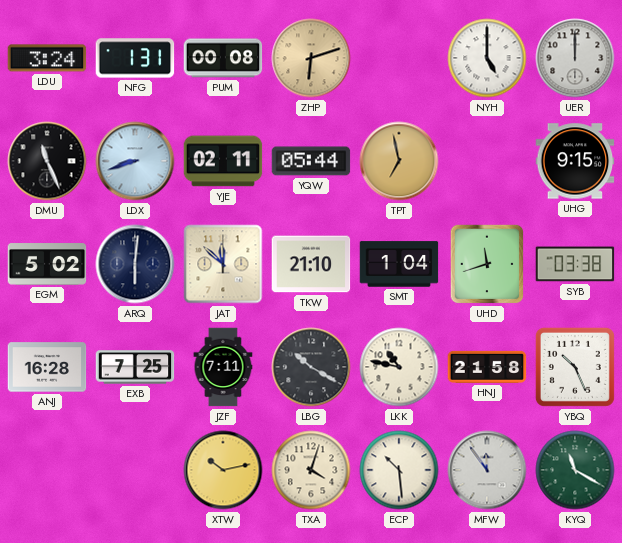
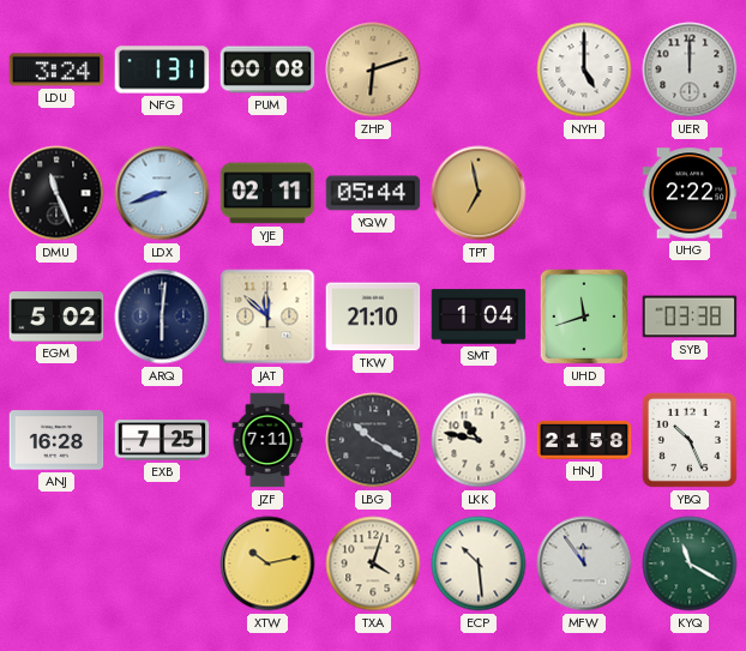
UHG: 9:15 -> 2:22 (690, 193)
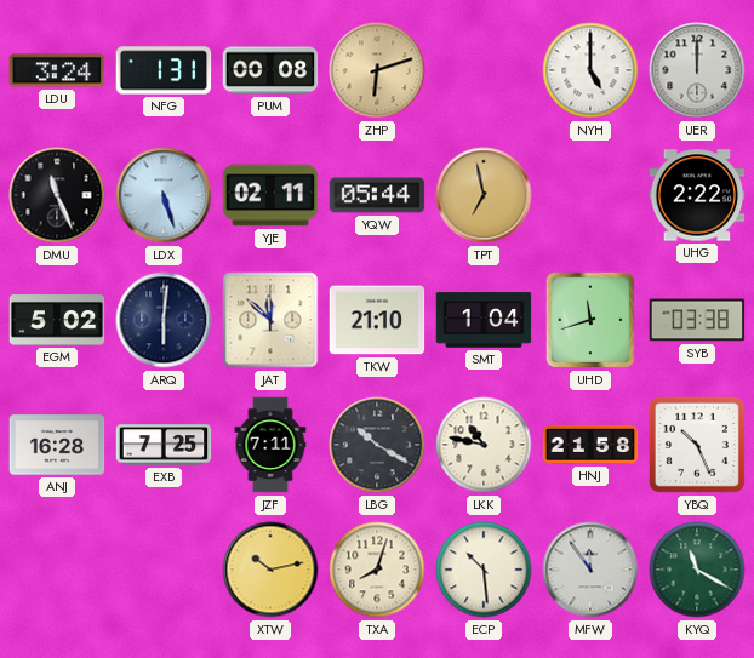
LDX: 8:42 -> 5:27 (164, 195)
TXA: 4:03 -> 8:03 (377, 570)
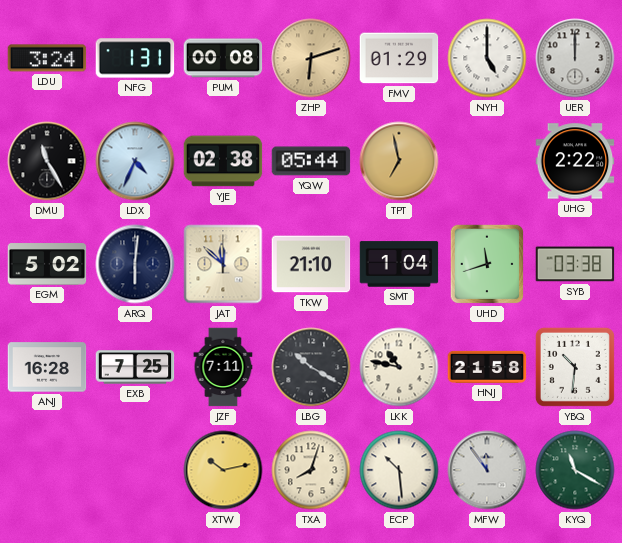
FMV: none -> 01:29 (399, 58)
DMU: 11:26 -> 11:25 (47, 161)
LDX: 5:27 -> 4:34 (135, 161)
YJE: 02:11 -> 02:38 (223, 161)
YBQ: 10:26 -> 10:31 (575, 367)
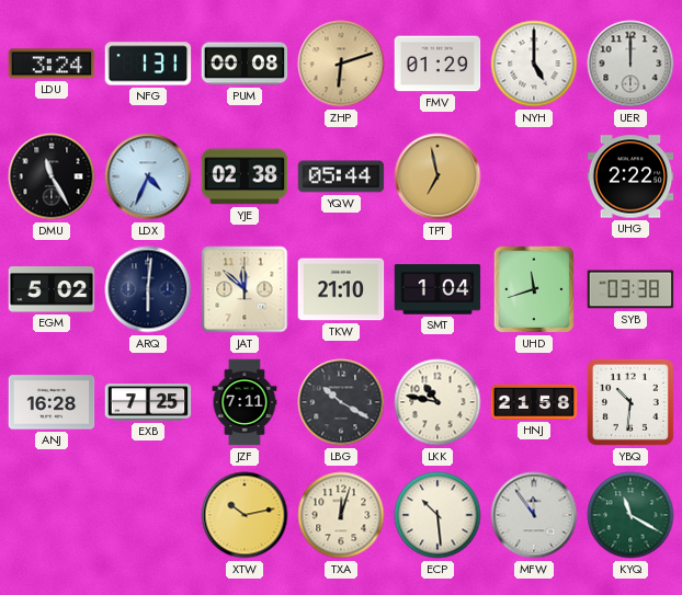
TXA: 8:03 -> 12:03 (341, 515)
